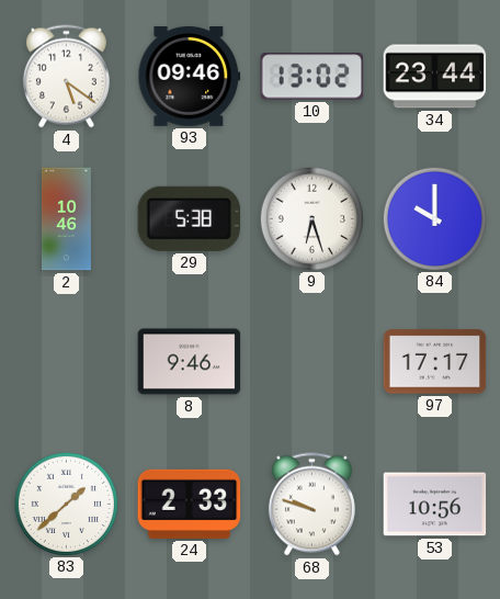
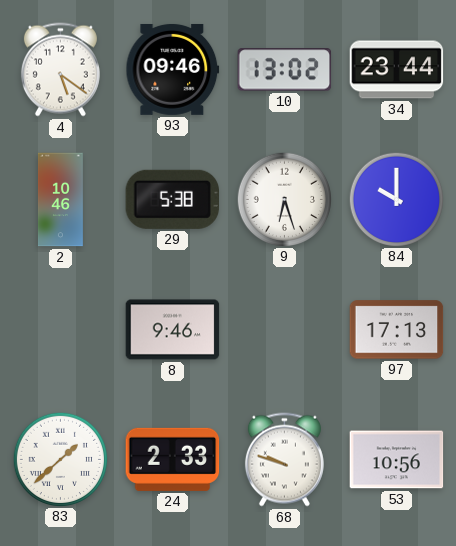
97: 17:17 -> 17:13 (397, 330)
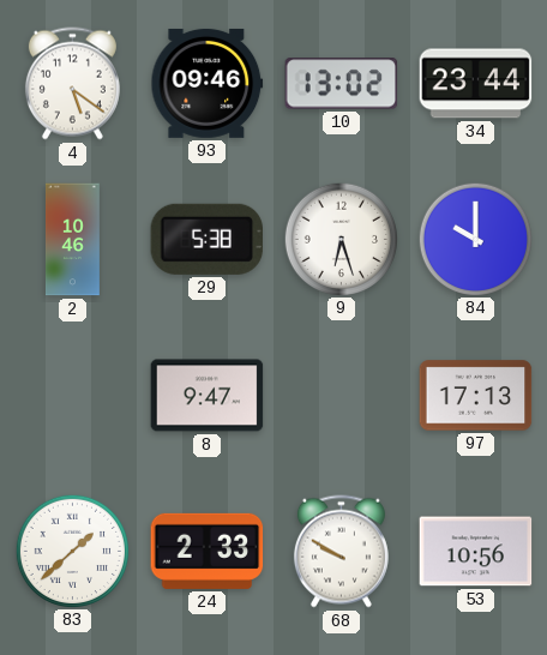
8: 9:46 -> 9:47 (208, 396)
68: 9:48 -> 9:50 (341, 552)
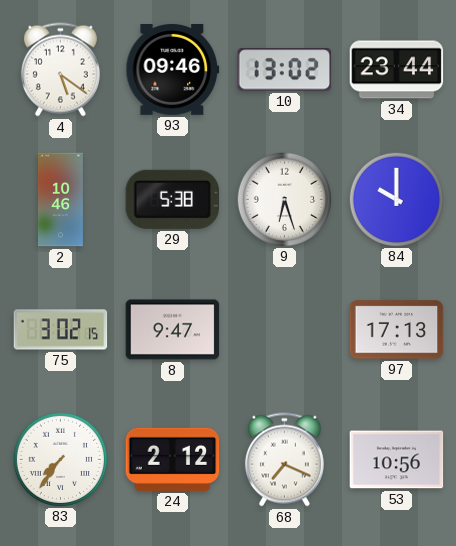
75: none -> 3:02 (61, 330)
83: 1:38 -> 7:36 (60, 459)
24: 2:33 -> 2:12 (173, 459)
68: 9:50 -> 7:19 (284, 460)
